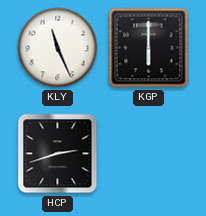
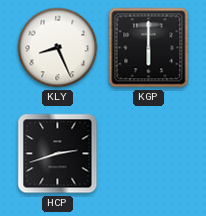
KLY: 11:26 -> 8:26 (58, 48)
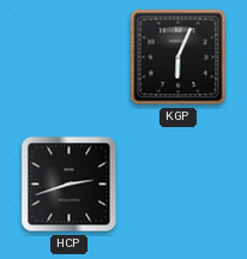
KLY: 8:26 -> none (58, 48)
KGP: 6:00 -> 6:04 (179, 58)
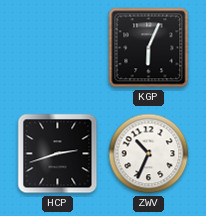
ZWV: none -> 10:34 (149, 154)
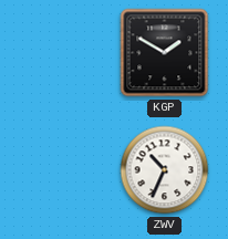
KGP: 6:04 -> 1:50 (165, 53)
HCP: 2:42 -> none (58, 154)
